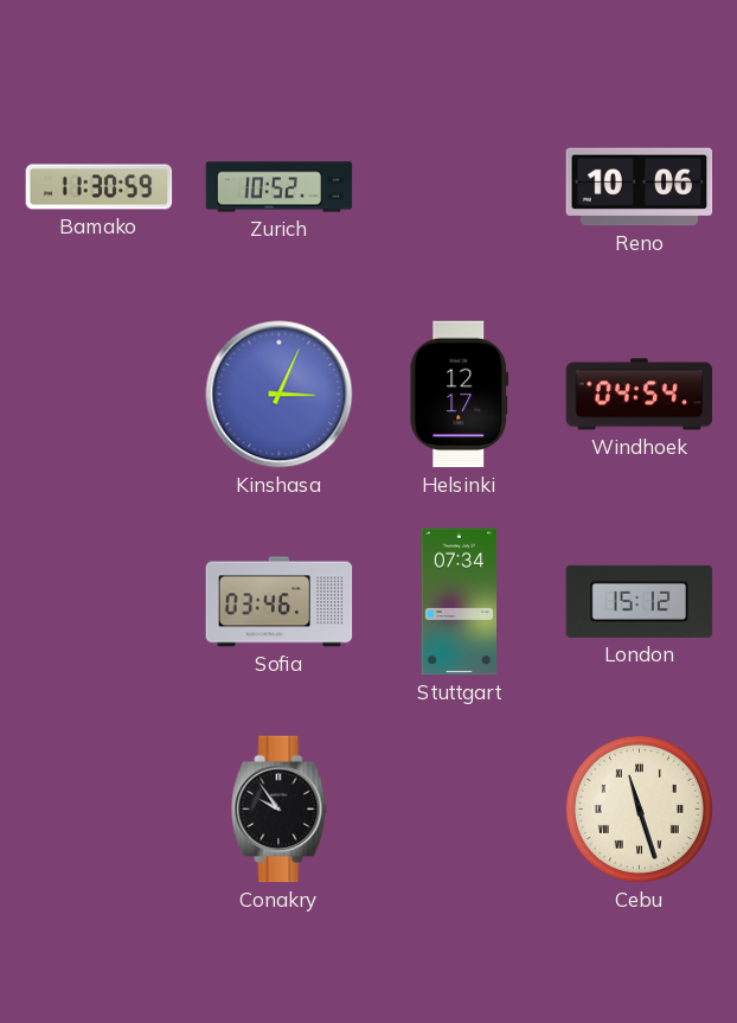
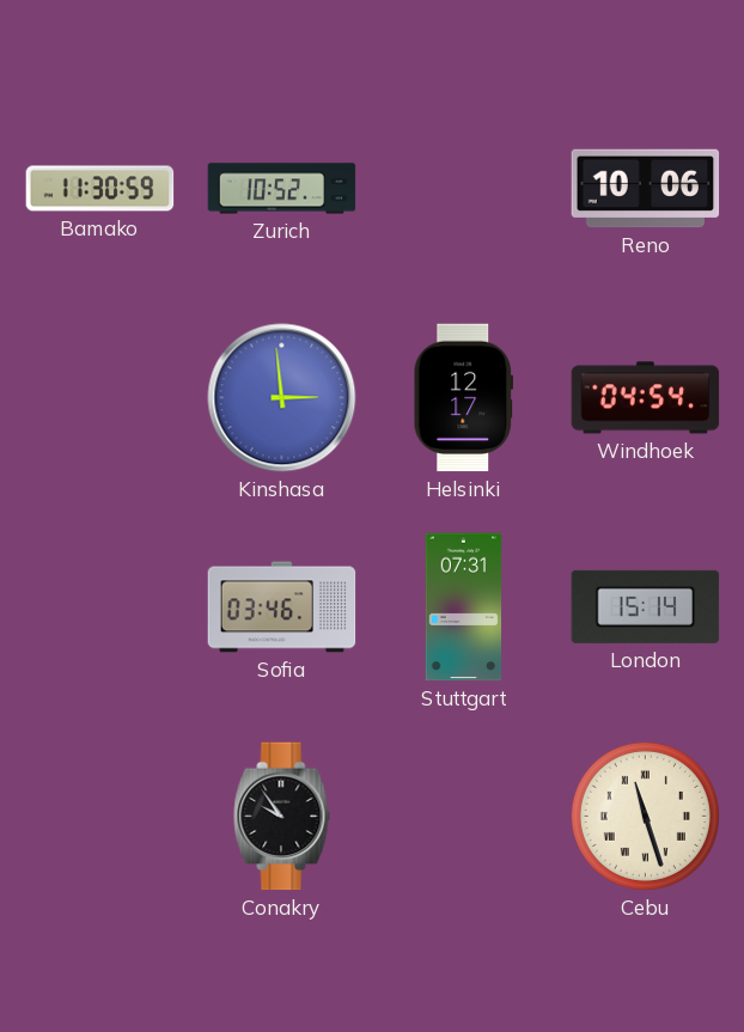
Kinshasa: 3:04 -> 2:59 (282, 398)
Stuttgart: 07:34 -> 07:31 (464, 607)
London: 15:12 -> 15:14 (646, 606)
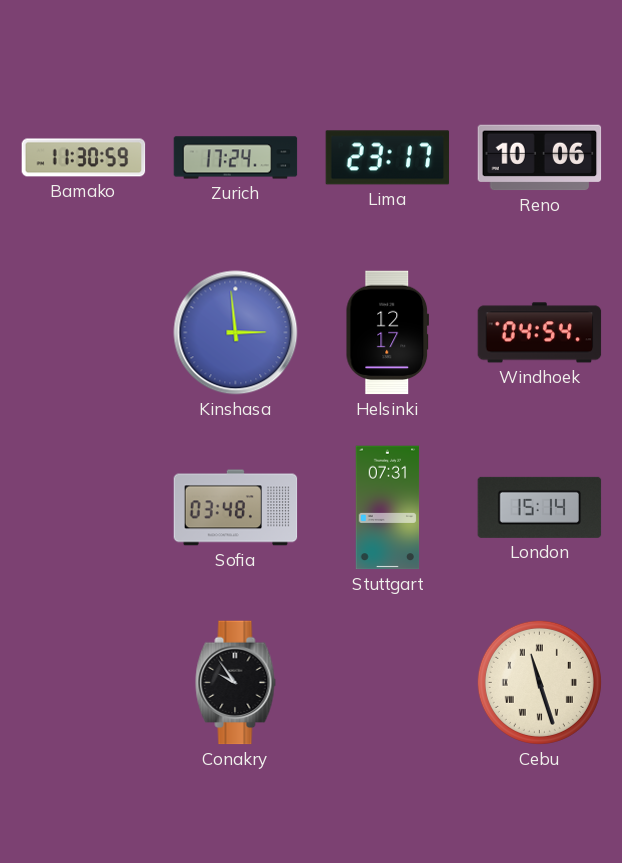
Zurich: 10:52 -> 17:24 (236, 158)
Lima: none -> 23:17 (388, 158)
Sofia: 03:46 -> 03:48 (236, 508)
